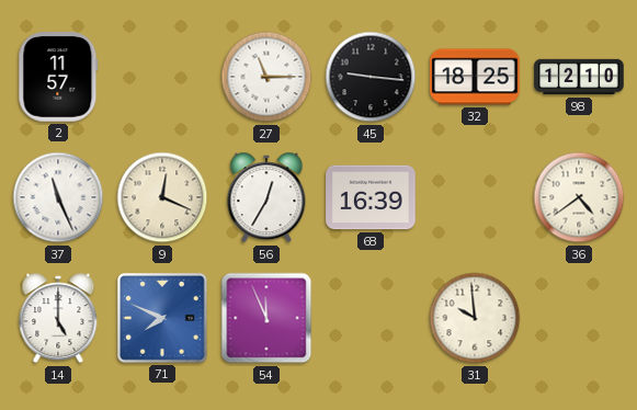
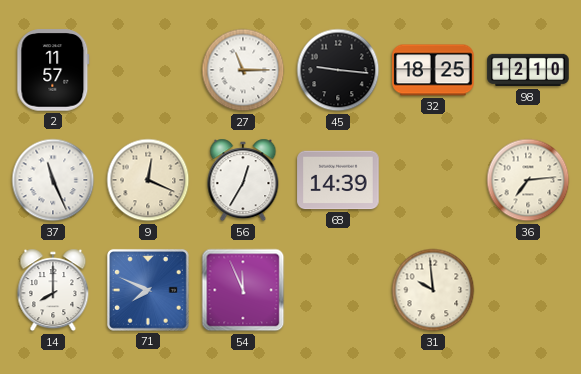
68: 16:39 -> 14:39 (338, 180)
36: 4:39 -> 7:14 (528, 180)
14: 5:00 -> 8:00 (53, 290)
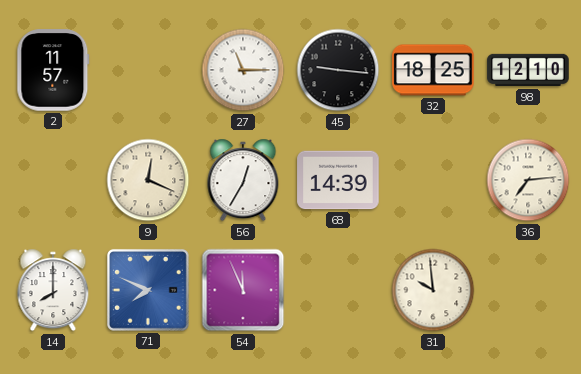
37: 11:26 -> none (53, 180)
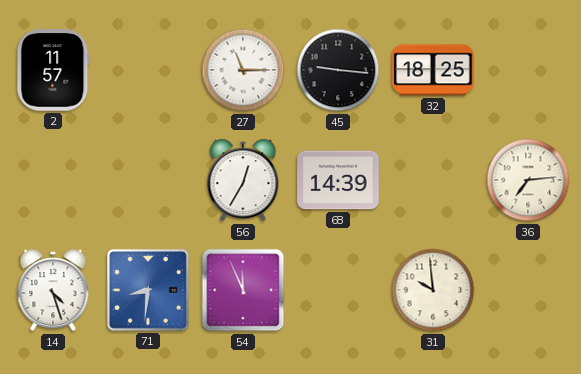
98: 12:10 -> none (528, 70)
9: 12:19 -> none (148, 180)
14: 8:00 -> 4:27 (53, 290)
71: 7:49 -> 8:31 (148, 290)
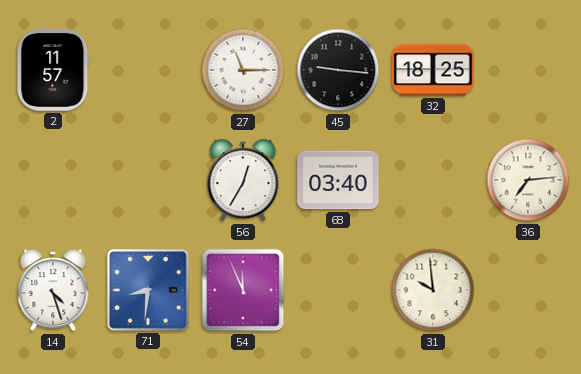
68: 14:39 -> 03:40 (338, 180)
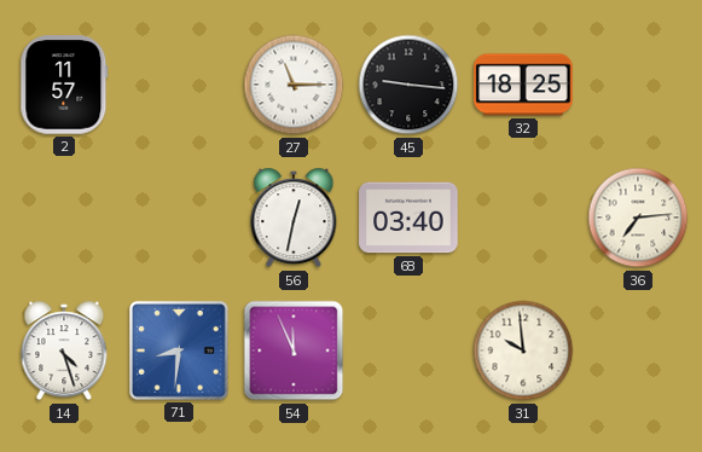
56: 12:35 -> 12:32 (294, 218)
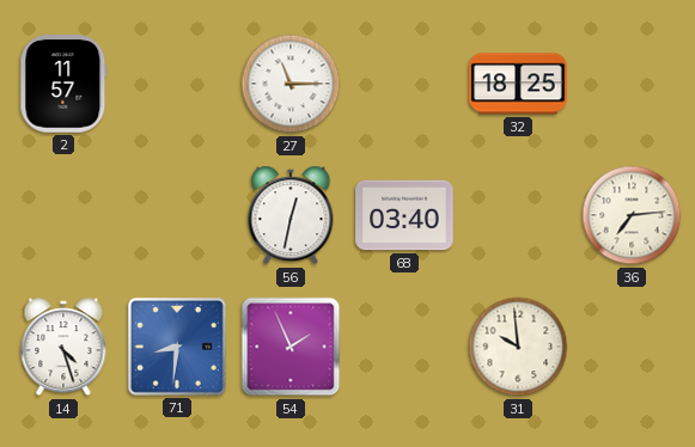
45: 9:16 -> none (408, 85)
54: 11:56 -> 1:56 (291, 347)
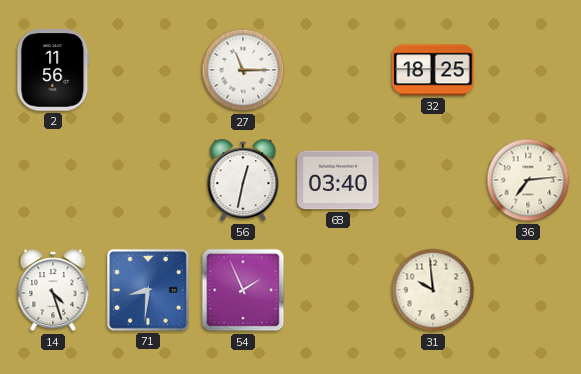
2: 11:57 -> 11:56 (53, 70)
